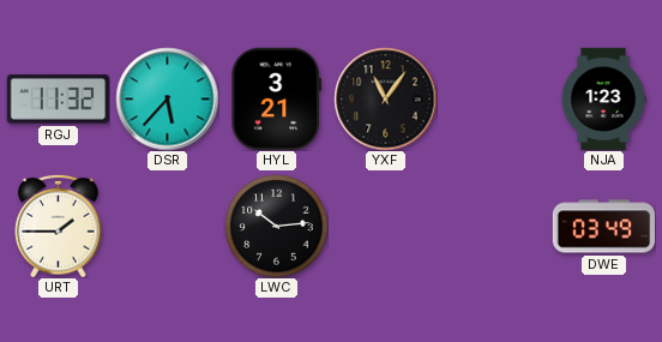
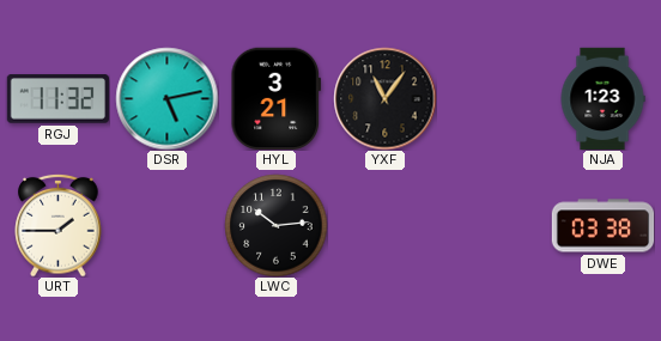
DSR: 5:37 -> 5:13 (166, 98)
DWE: 03:49 -> 03:38 (602, 226)
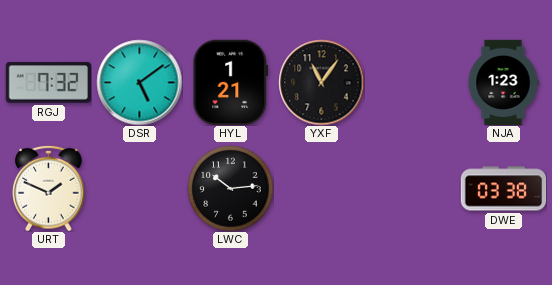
RGJ: 11:32 -> 7:32 (48, 83)
DSR: 5:13 -> 5:09 (139, 82)
HYL: 3:21 -> 1:21 (230, 82)
URT: 1:45 -> 1:49 (49, 188)
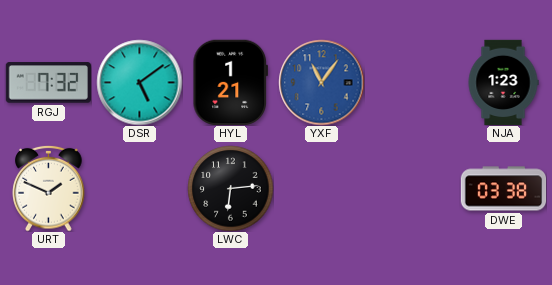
YXF dial: black -> blue (321, 82)
LWC: 10:14 -> 6:14 (230, 188)
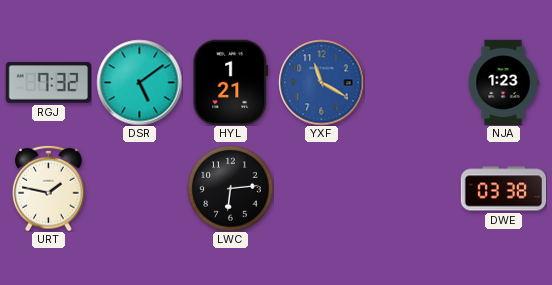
YXF: 11:06 -> 11:20 (321, 82)
URT: 1:49 -> 1:47 (49, 188)
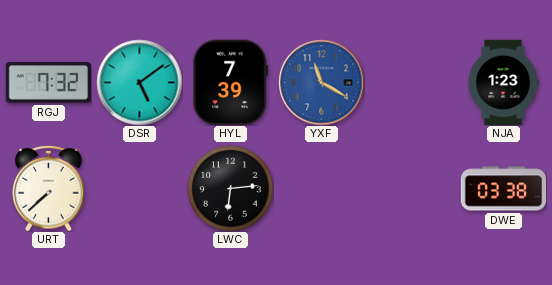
HYL: 1:21 -> 7:39 (230, 82)
URT: 1:47 -> 7:38 (49, 188)
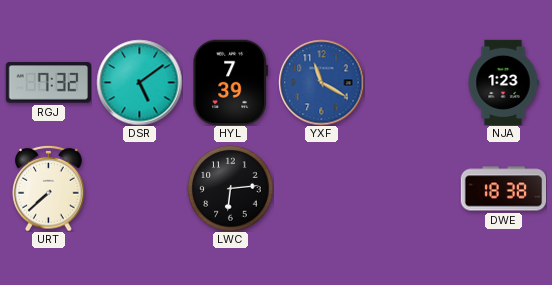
DWE: 03:38 -> 18:38 (503, 189)
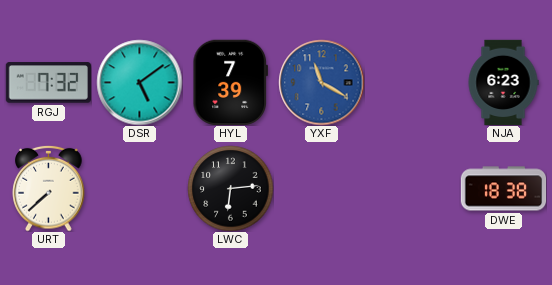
NJA: 1:23 -> 6:23 (503, 82)
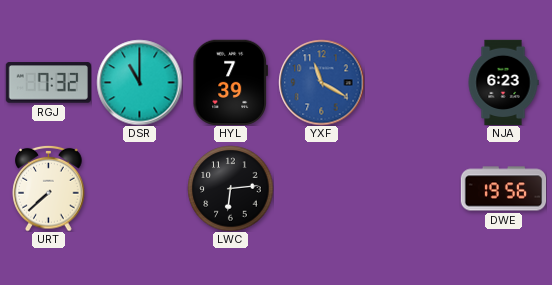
DSR: 5:09 -> 11:00 (139, 82)
DWE: 18:38 -> 19:56 (503, 189)
